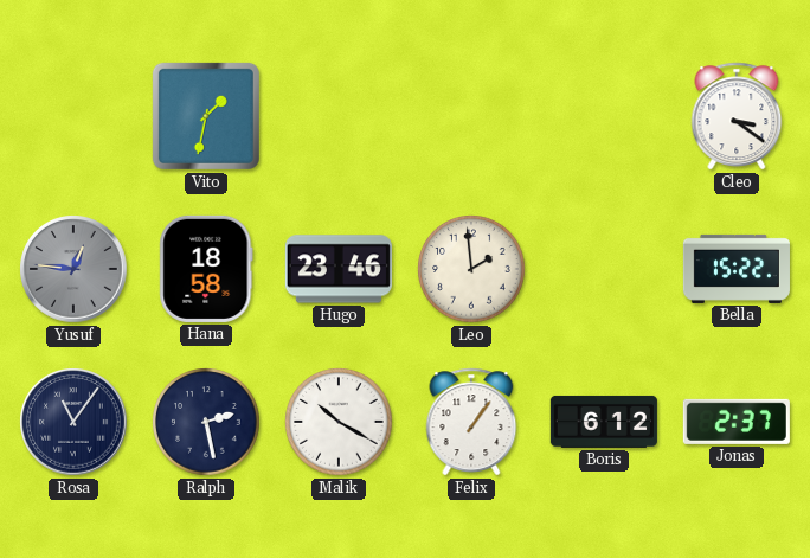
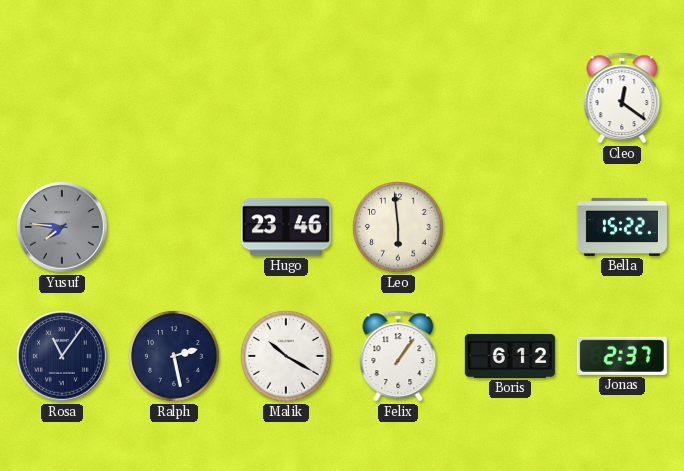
Vito: 1:32 -> none (206, 116)
Cleo: 3:21 -> 12:21 (622, 98)
Yusuf: 12:46 -> 7:46 (62, 227)
Hana: 18:58 -> none (206, 269)
Leo: 1:59 -> 5:59 (398, 227)
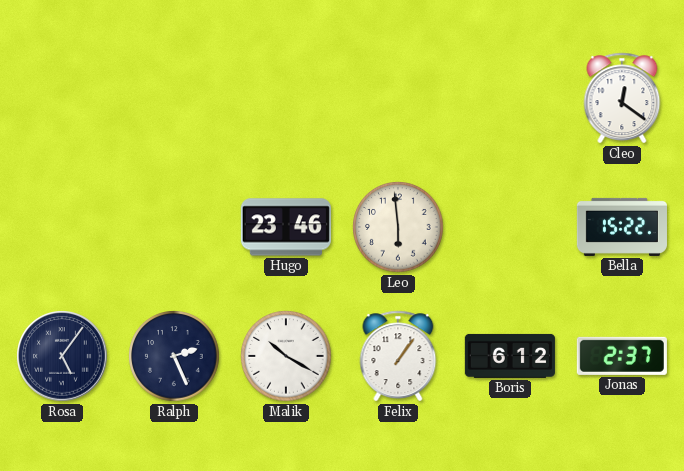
Yusuf: 7:46 -> none (62, 227)
Rosa: 11:06 -> 5:06 (62, 356)
Ralph: 2:28 -> 2:26 (174, 356)
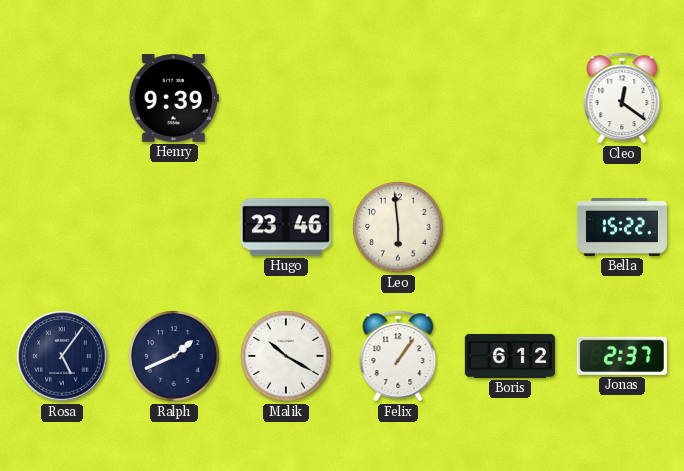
Henry: none -> 9:39 (174, 98)
Ralph: 2:26 -> 1:41 (174, 356)
